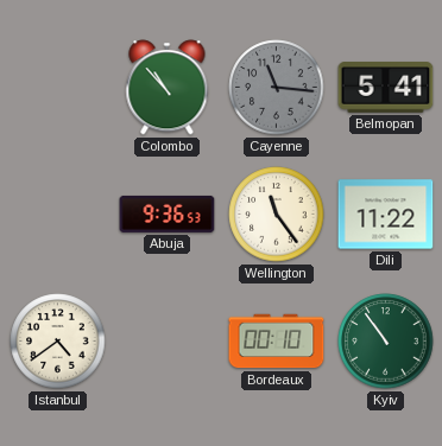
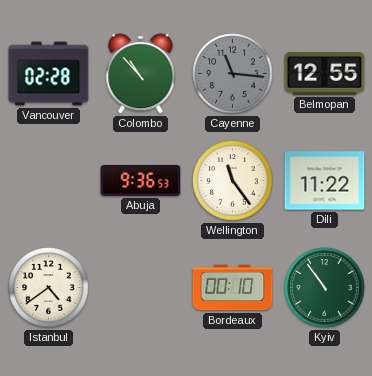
Vancouver: none -> 02:28 (49, 74)
Belmopan: 5:41 -> 12:55 (325, 74)
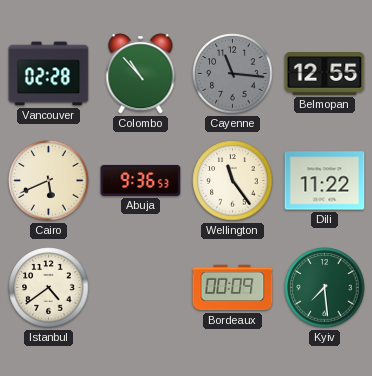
Cairo: none -> 5:41 (49, 181)
Bordeaux: 00:10 -> 00:09 (233, 288)
Kyiv: 10:54 -> 7:29 (325, 288)
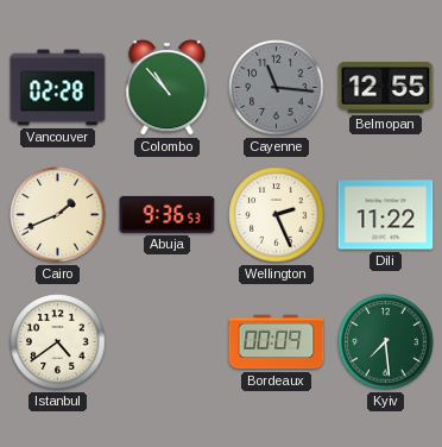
Cairo: 5:41 -> 1:41 (58, 215)
Wellington: 11:24 -> 2:26 (277, 215)
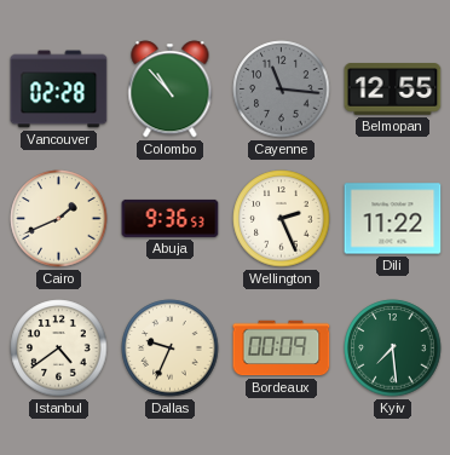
Dallas: none -> 9:34 (171, 349)
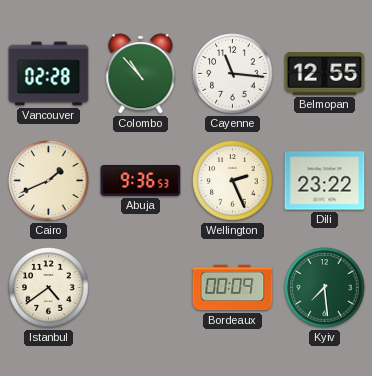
Cayenne dial: grey -> white (233, 74)
Dili: 11:22 -> 23:22 (325, 181)
Dallas: 9:34 -> none (171, 349)
